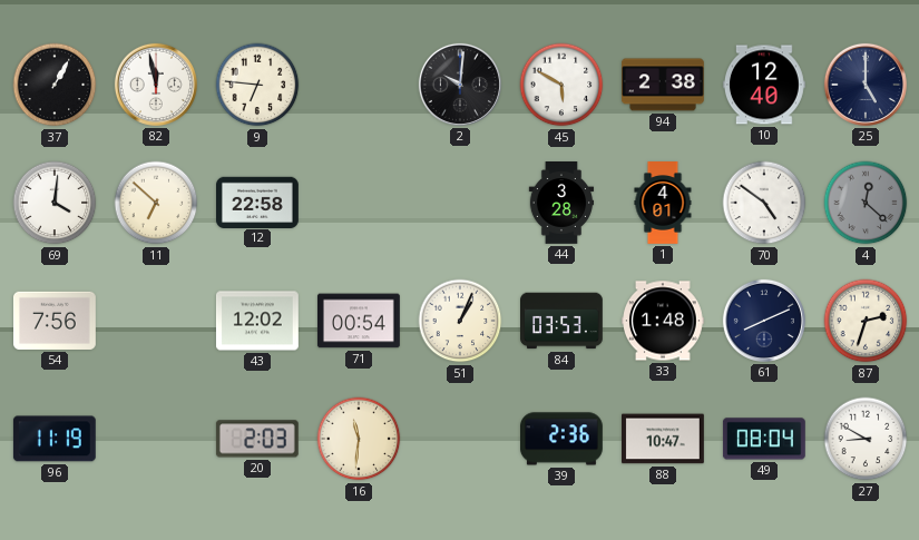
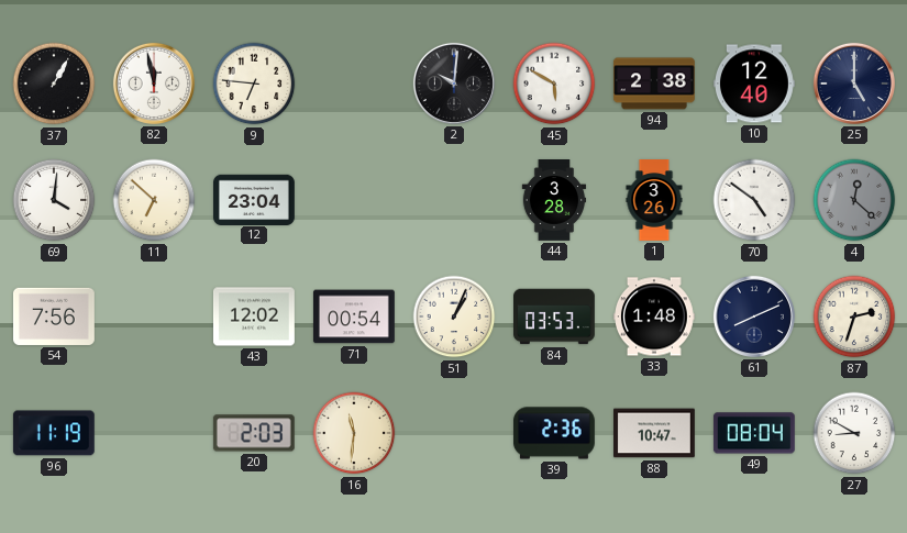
12: 22:58 -> 23:04 (255, 199)
1: 4:01 -> 3:26 (654, 200)
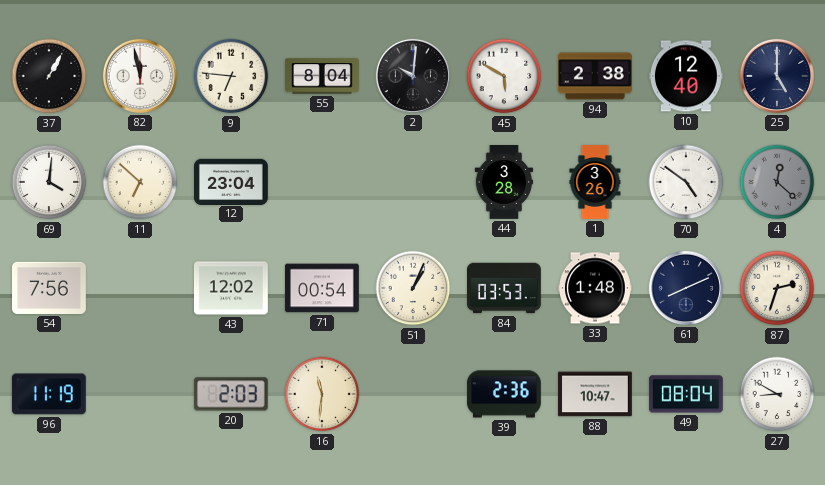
55: none -> 8:04 (323, 76)
